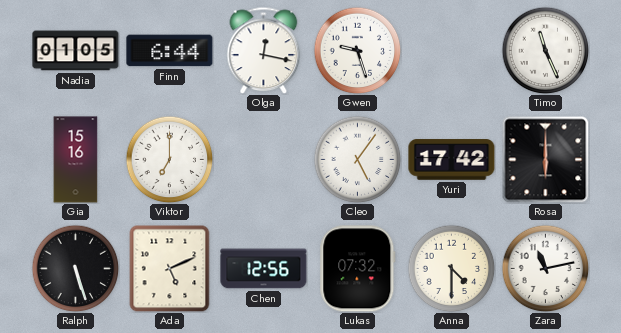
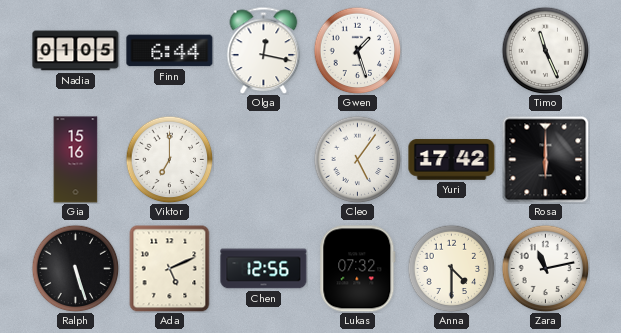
Gwen: 9:27 -> 1:27 (357, 50)
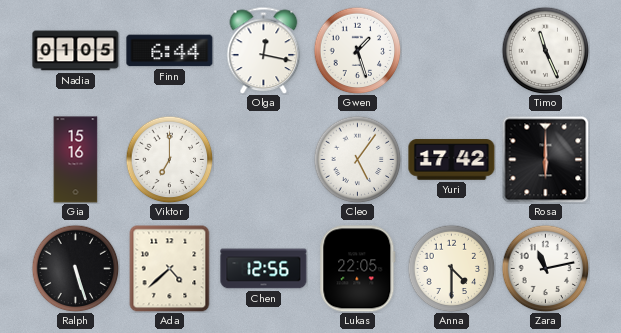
Ada: 5:11 -> 4:38 (170, 268)
Lukas: 07:32 -> 22:05 (358, 269)
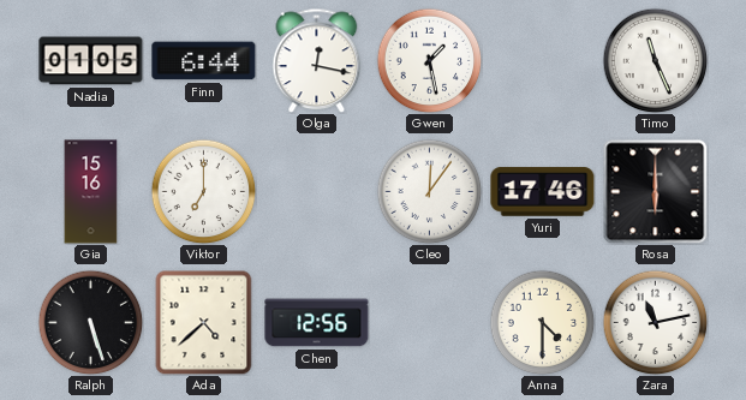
Gwen: 1:27 -> 1:28 (429, 60)
Cleo: 5:06 -> 12:06 (429, 191)
Yuri: 17:42 -> 17:46 (543, 192)
Lukas: 22:05 -> none (358, 269)
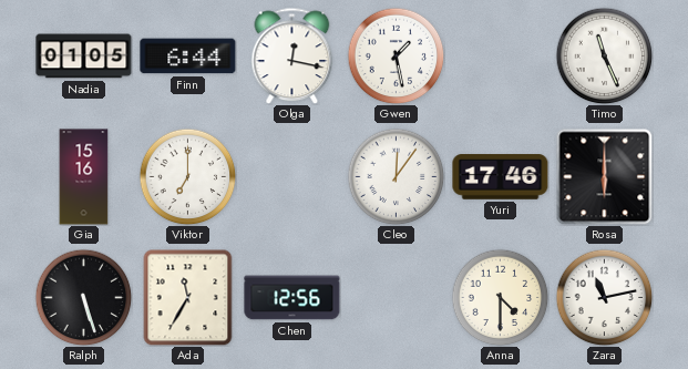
Ada: 4:38 -> 11:35 (188, 297)
